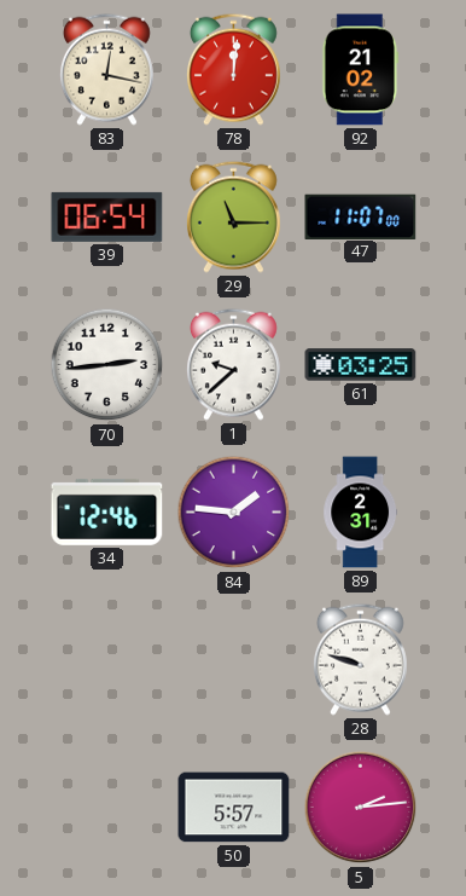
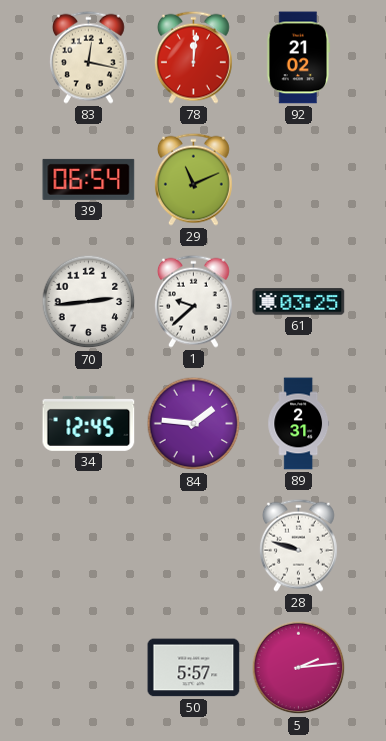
29: 11:15 -> 11:11 (193, 179)
47: 11:07 -> none (361, 216)
34: 12:46 -> 12:45 (89, 423)
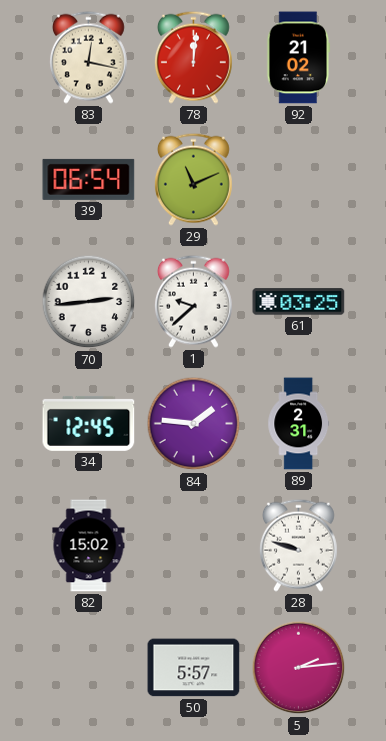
82: none -> 15:02 (89, 546)
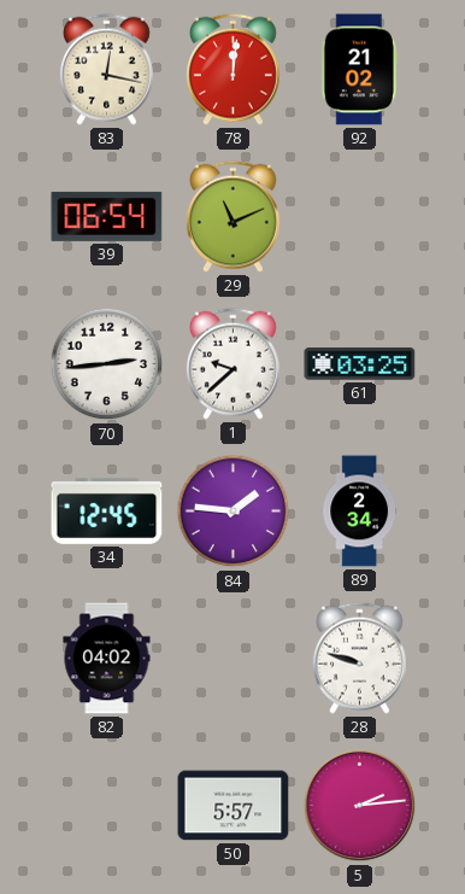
89: 2:31 -> 2:34 (359, 512)
82: 15:02 -> 04:02 (107, 659)
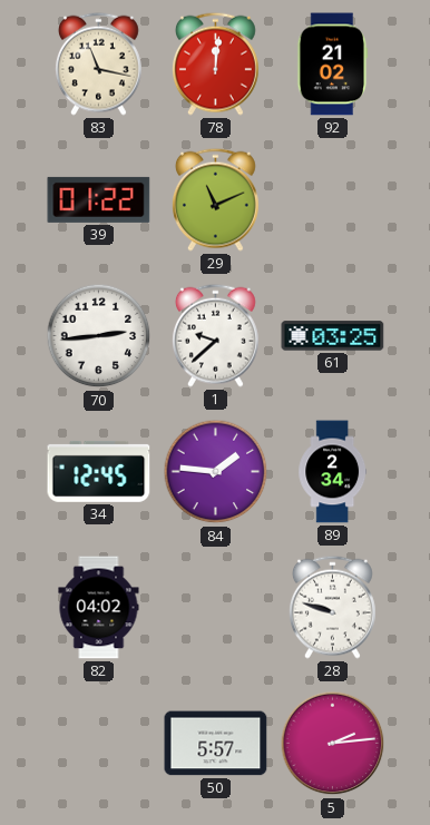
83: 12:17 -> 11:17 (98, 63)
39: 06:54 -> 01:22 (99, 199)
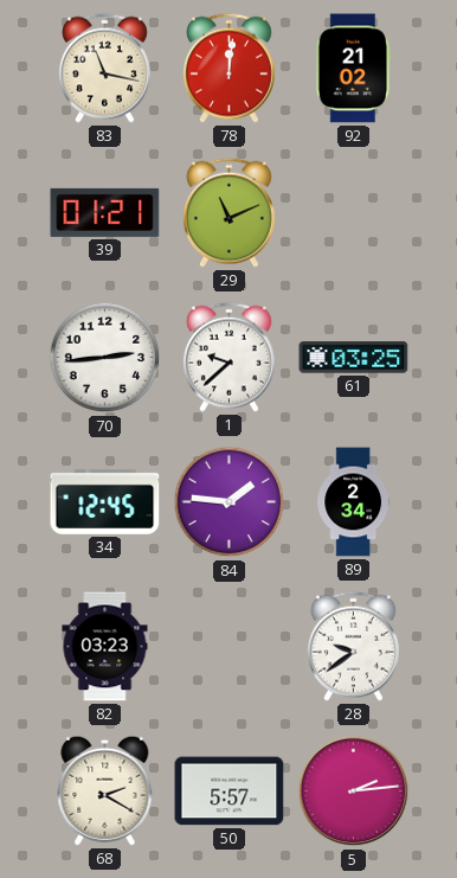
39: 01:22 -> 01:21 (105, 212)
82: 04:02 -> 03:23 (105, 647)
28: 9:48 -> 9:39 (353, 646)
68: none -> 2:20 (105, 790)
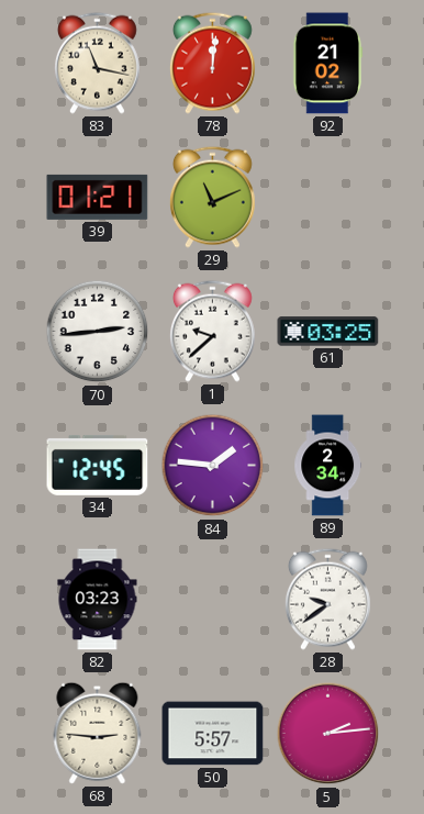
68: 2:20 -> 2:46 (98, 733)
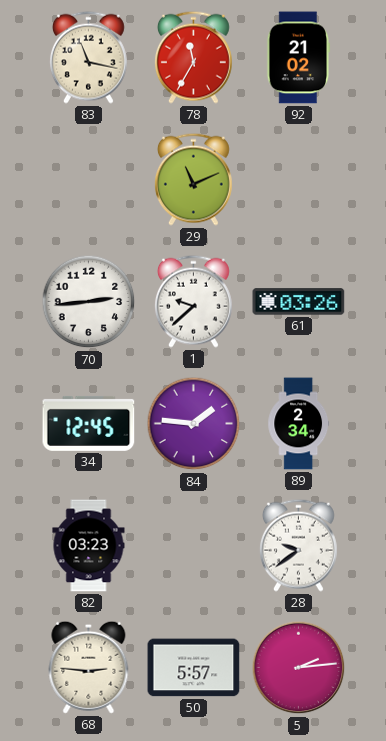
78: 12:01 -> 11:35 (193, 57)
39: 01:21 -> none (98, 197)
61: 03:25 -> 03:26 (299, 302)
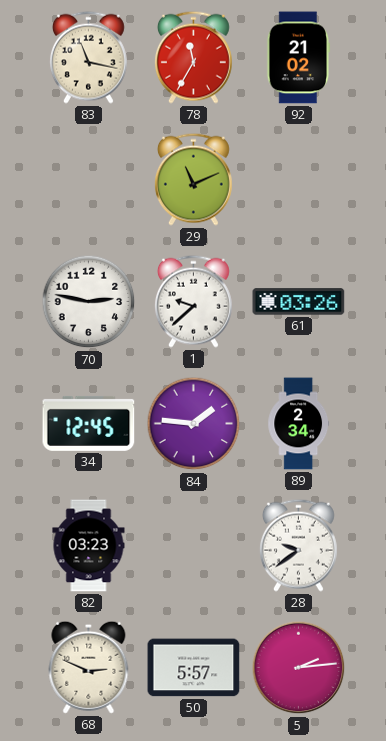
70: 2:44 -> 2:47 (89, 302)
68: 2:46 -> 2:49 (89, 667)
